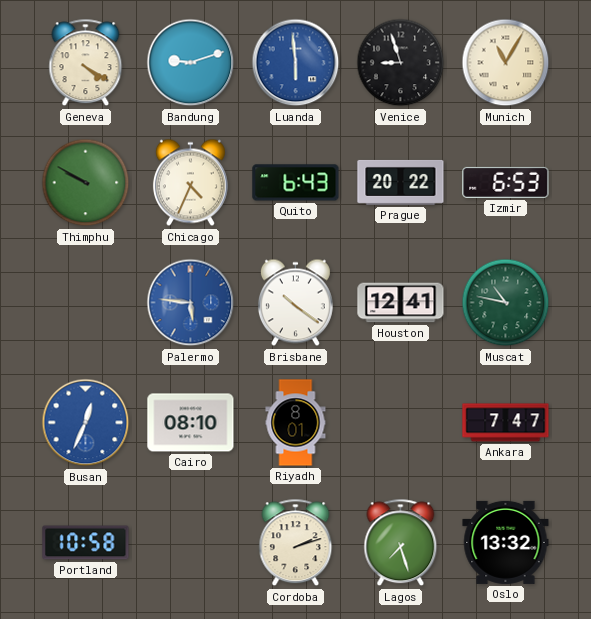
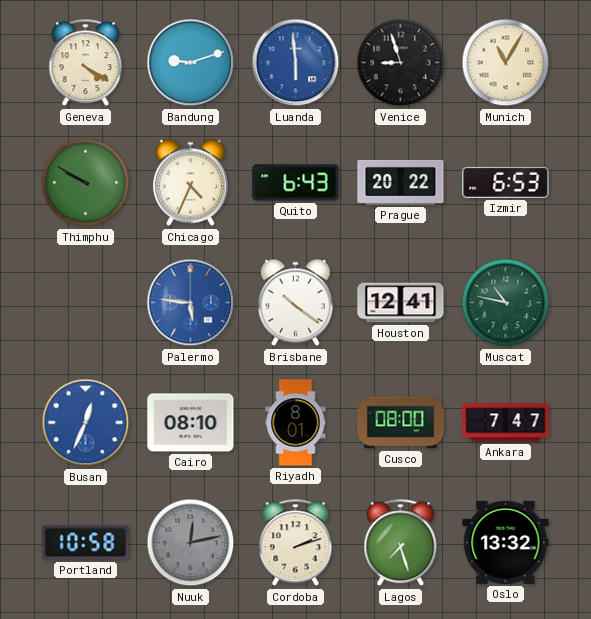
Cusco: none -> 08:00 (401, 423)
Nuuk: none -> 12:13 (191, 543)
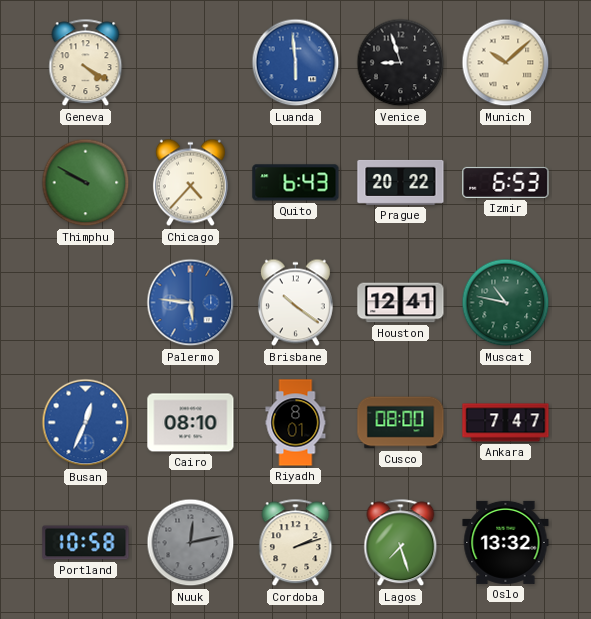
Bandung: 9:12 -> none (191, 63)
Munich: 11:05 -> 10:08 (506, 63)
Chicago: 4:34 -> 4:37 (190, 183)
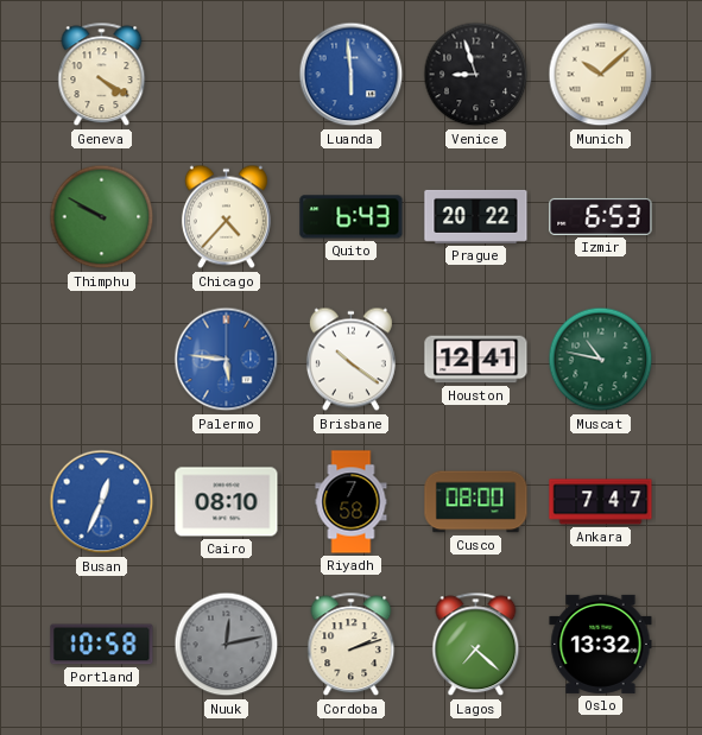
Riyadh: 8:01 -> 7:58 (352, 502)
Lagos: 7:27 -> 7:22 (476, 645)
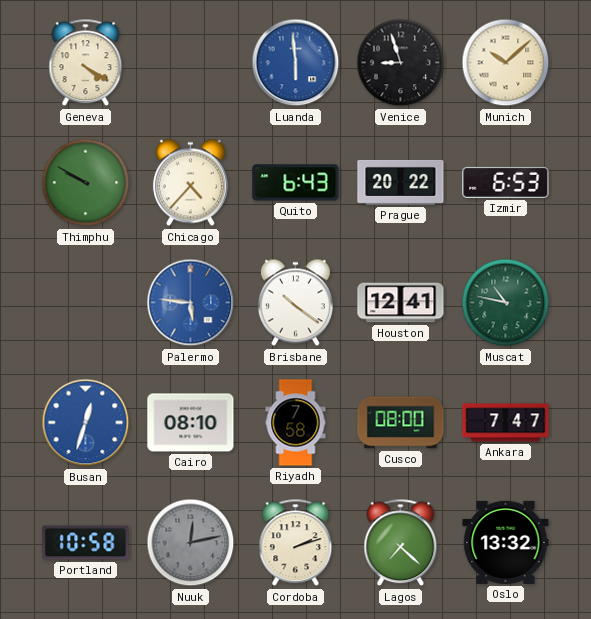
Busan: 12:34 -> 12:33 (86, 423)
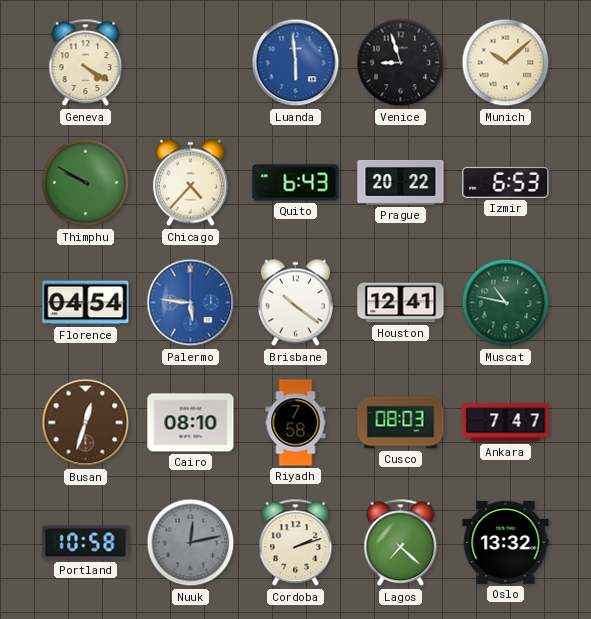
Florence: none -> 04:54 (86, 303)
Busan dial: blue -> brown (86, 423)
Cusco: 08:00 -> 08:03 (401, 423)
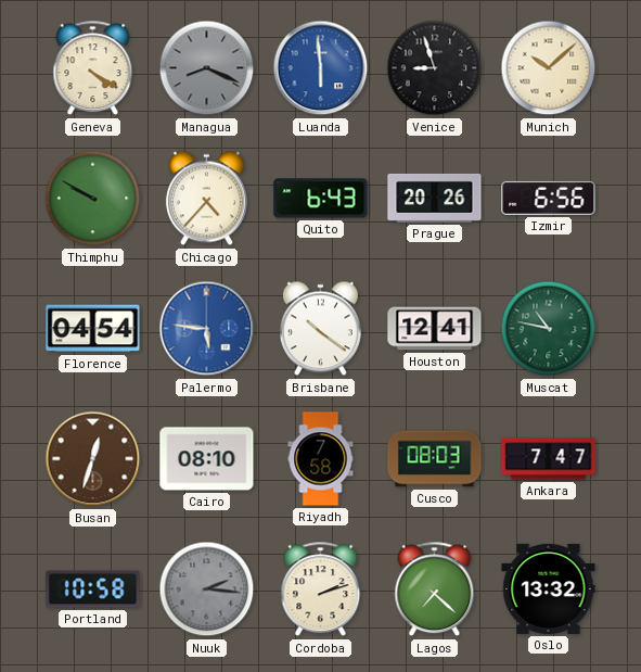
Managua: none -> 8:19 (207, 68)
Prague: 20:22 -> 20:26 (435, 198)
Izmir: 6:53 -> 6:56 (549, 198)
Nuuk: 12:13 -> 2:16 (207, 589)
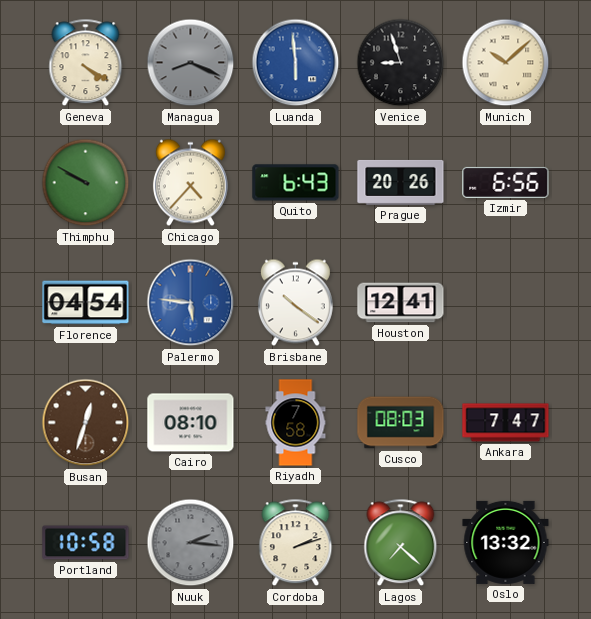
Muscat: 10:47 -> none (549, 329)
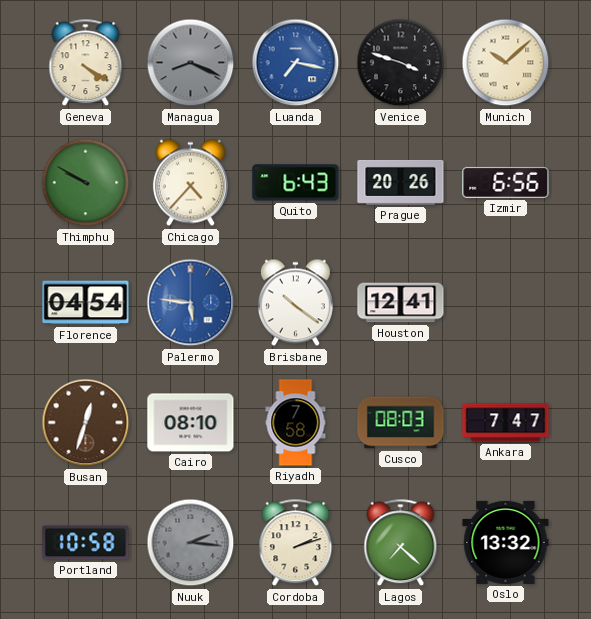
Luanda: 5:59 -> 7:17 (296, 63)
Venice: 8:57 -> 3:48 (401, 63)
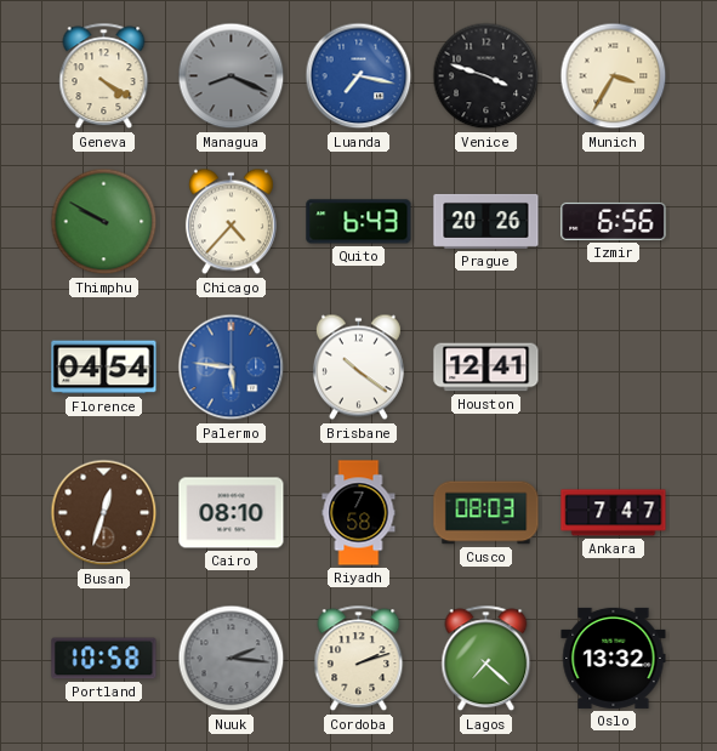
Munich: 10:08 -> 3:35 (614, 76)
